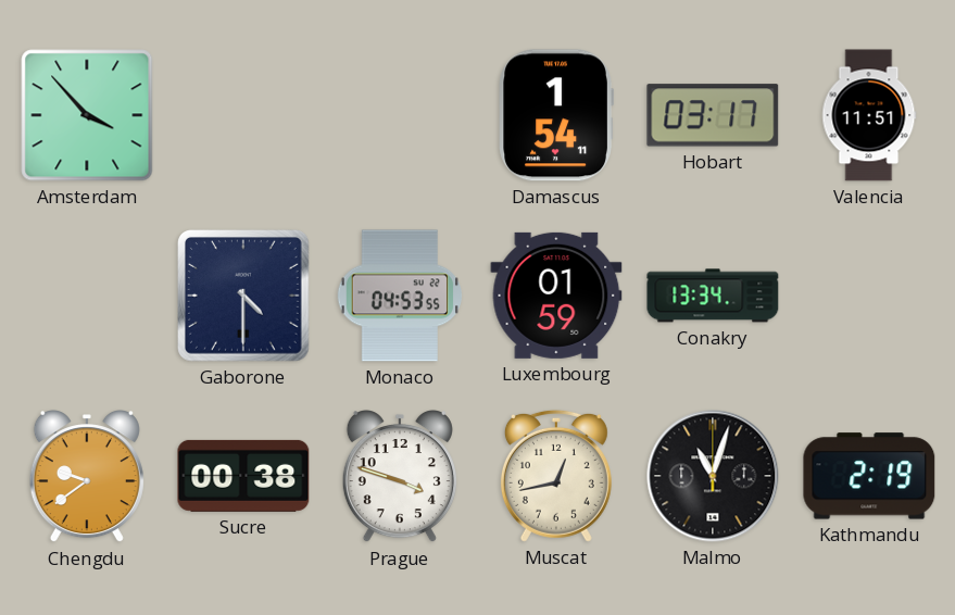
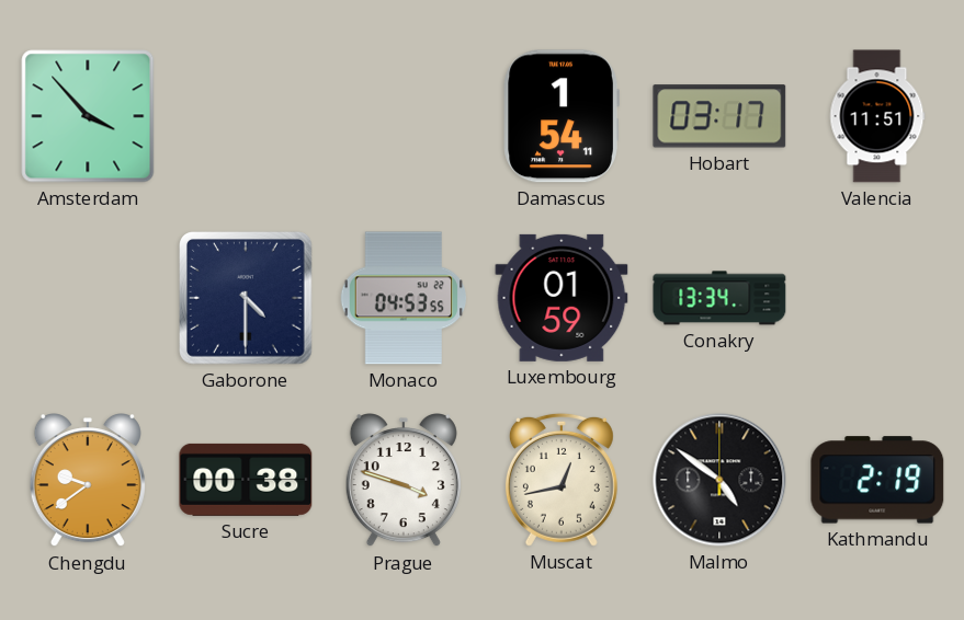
Malmo: 11:03 -> 4:51 (719, 480)
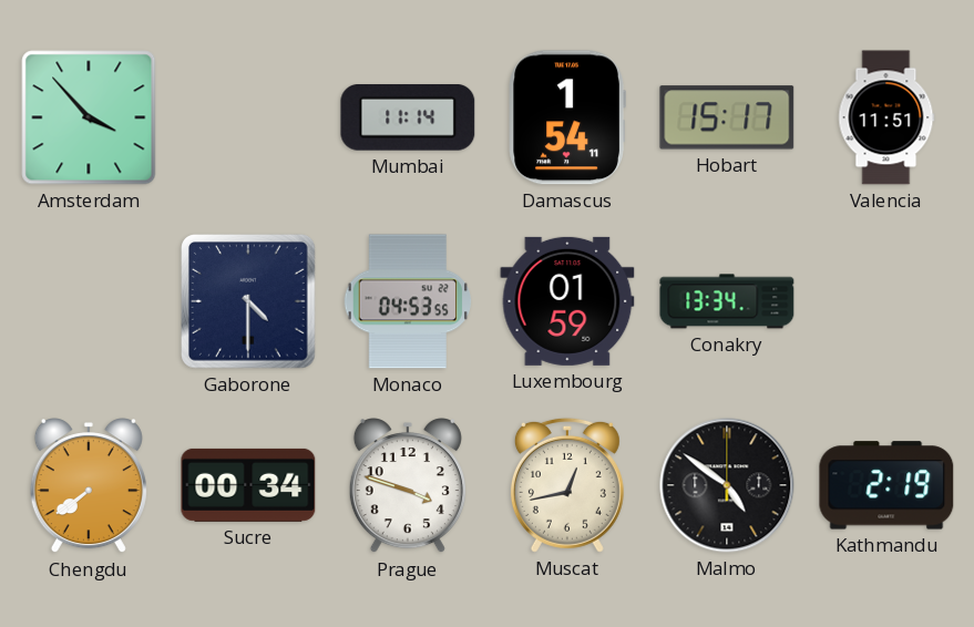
Mumbai: none -> 11:14 (408, 119)
Hobart: 03:17 -> 15:17 (727, 117)
Chengdu: 9:39 -> 7:39 (89, 486)
Sucre: 00:38 -> 00:34 (248, 485)
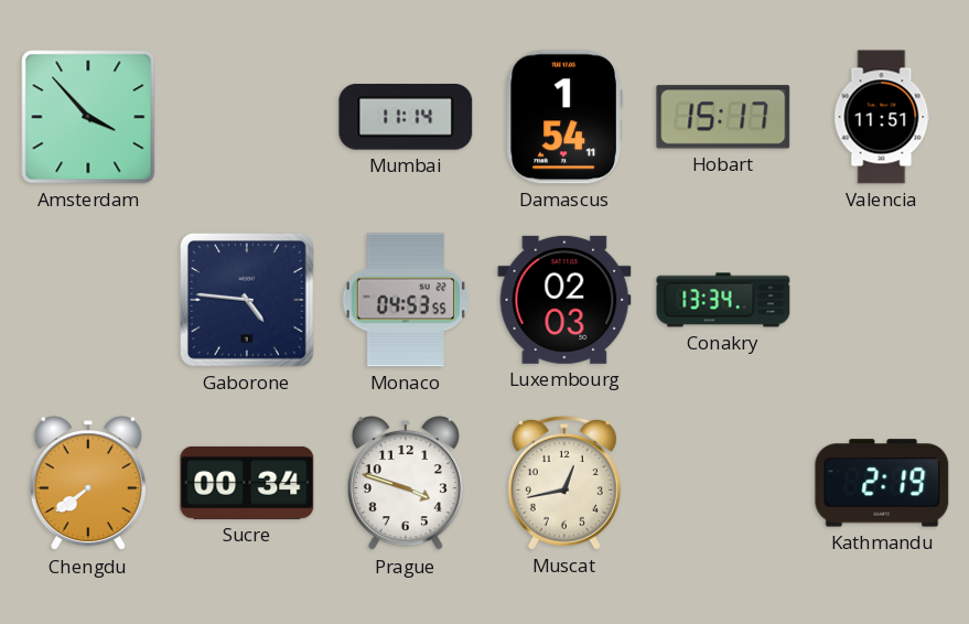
Gaborone: 4:30 -> 4:46 (248, 301)
Luxembourg: 01:59 -> 02:03 (564, 300)
Malmo: 4:51 -> none (727, 485)
